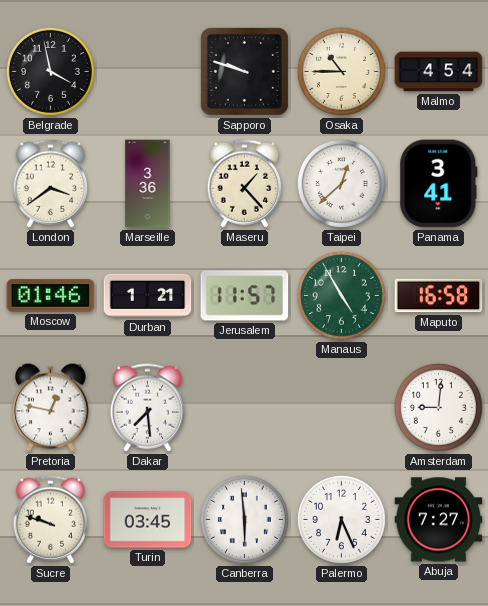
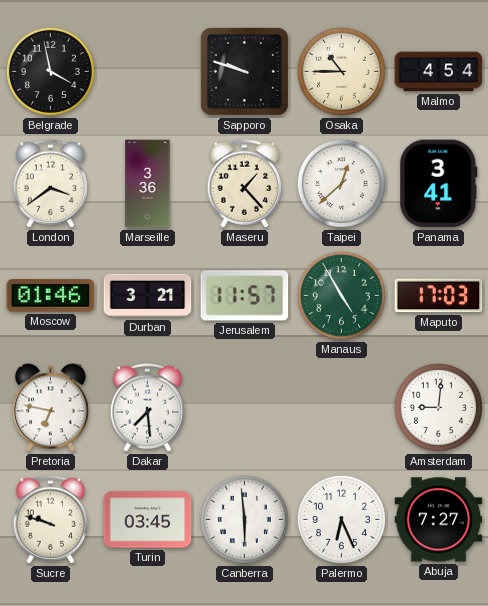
Durban: 1:21 -> 3:21 (148, 296)
Maputo: 16:58 -> 17:03 (439, 296)
Pretoria: 12:47 -> 6:47 (51, 408)
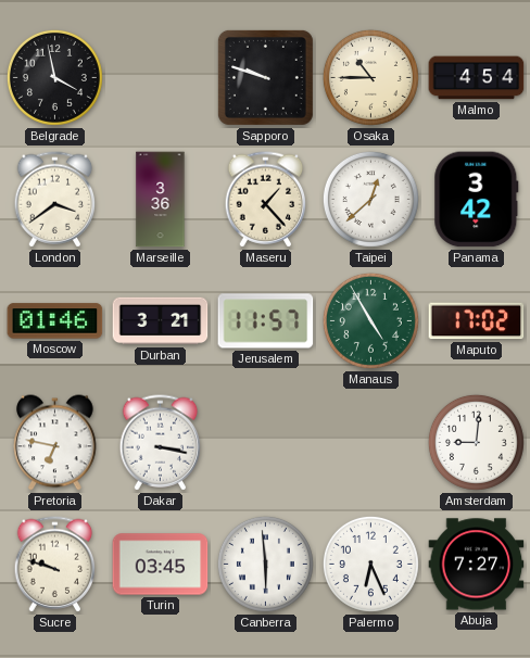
Panama: 3:41 -> 3:42 (477, 200)
Maputo: 17:03 -> 17:02 (477, 321)
Dakar: 7:29 -> 3:17 (161, 443)
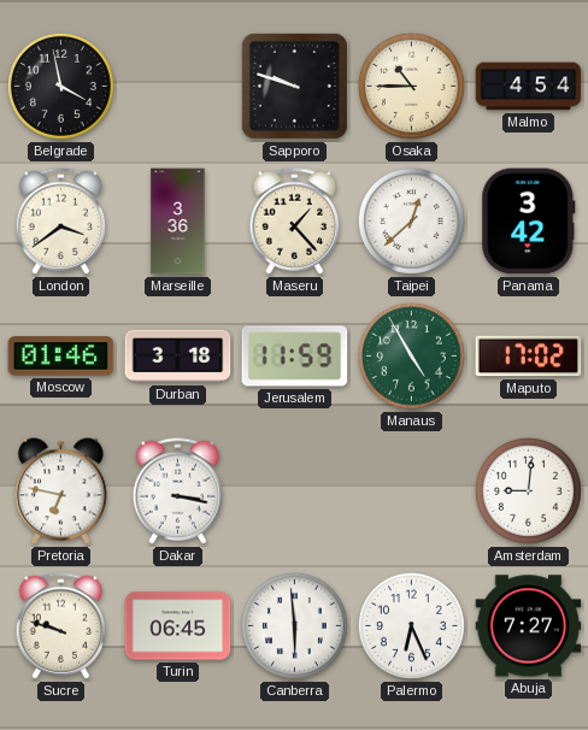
Durban: 3:21 -> 3:18 (178, 357)
Jerusalem: 11:57 -> 11:59 (295, 357)
Turin: 03:45 -> 06:45 (178, 626)
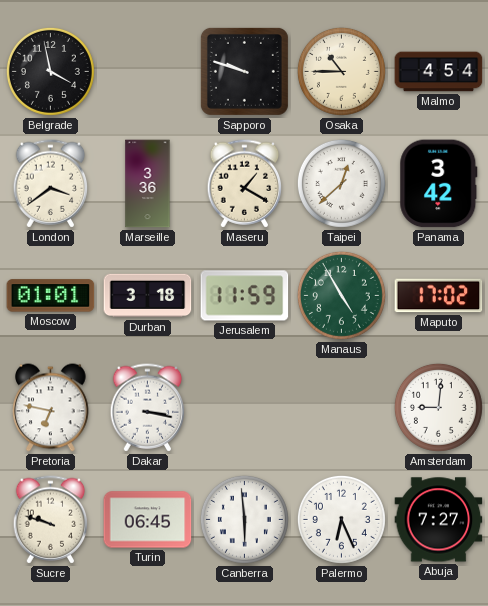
Maseru: 1:23 -> 1:20 (245, 184)
Moscow: 01:46 -> 01:01 (51, 296)
